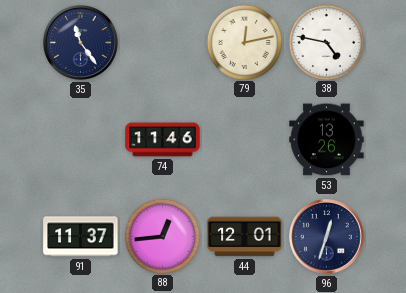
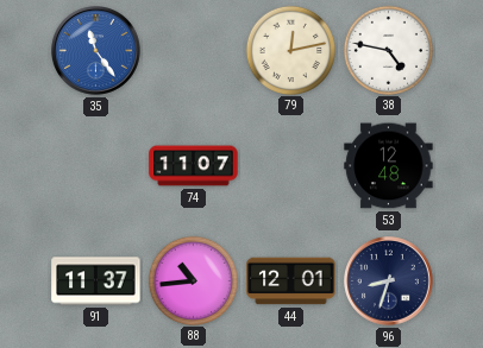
35 dial: navy -> blue (96, 51)
74: 11:46 -> 11:07 (194, 166)
53: 13:26 -> 12:48 (389, 166)
88: 12:44 -> 10:44 (193, 280)
96: 12:33 -> 8:33 (389, 281)
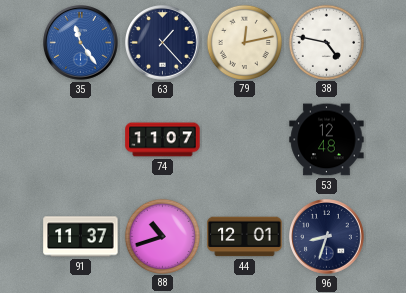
63: none -> 1:23 (163, 43)
88: 10:44 -> 10:42 (162, 236)
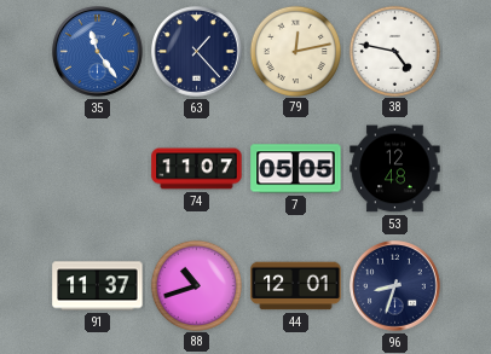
7: none -> 05:05 (296, 169)
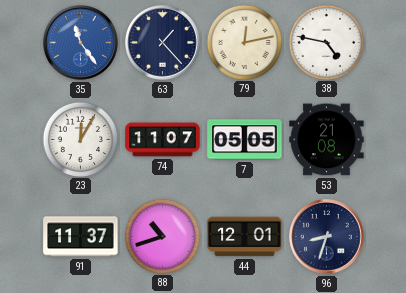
23: none -> 12:05 (80, 139)
53: 12:48 -> 21:08 (327, 140)
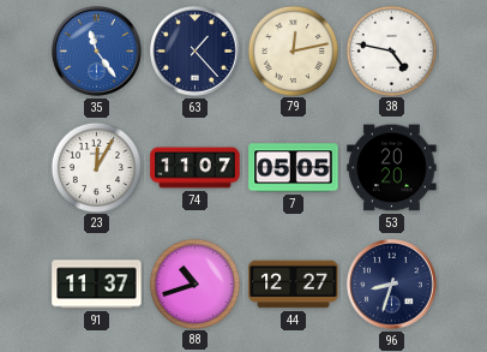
53: 21:08 -> 20:20 (392, 168)
44: 12:01 -> 12:27 (294, 285)
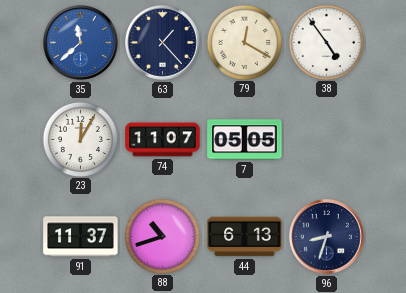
35: 11:24 -> 11:38 (81, 43)
79: 12:13 -> 12:20 (244, 42)
38: 4:47 -> 4:54 (326, 42)
53: 20:20 -> none (392, 168)
44: 12:27 -> 6:13 (245, 237)
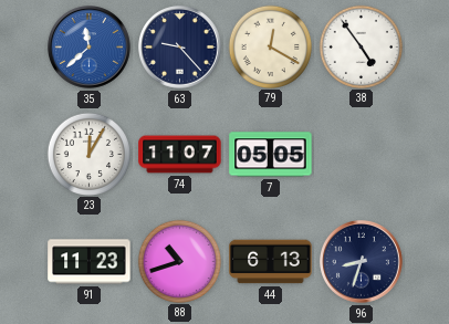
63: 1:23 -> 9:23 (180, 48)
91: 11:37 -> 11:23 (90, 262)
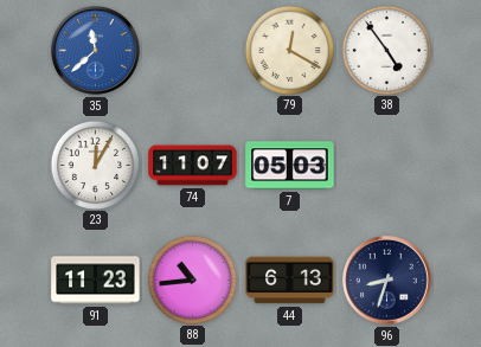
63: 9:23 -> none (180, 48)
7: 05:05 -> 05:03 (290, 166)
88: 10:42 -> 10:44 (192, 279)
